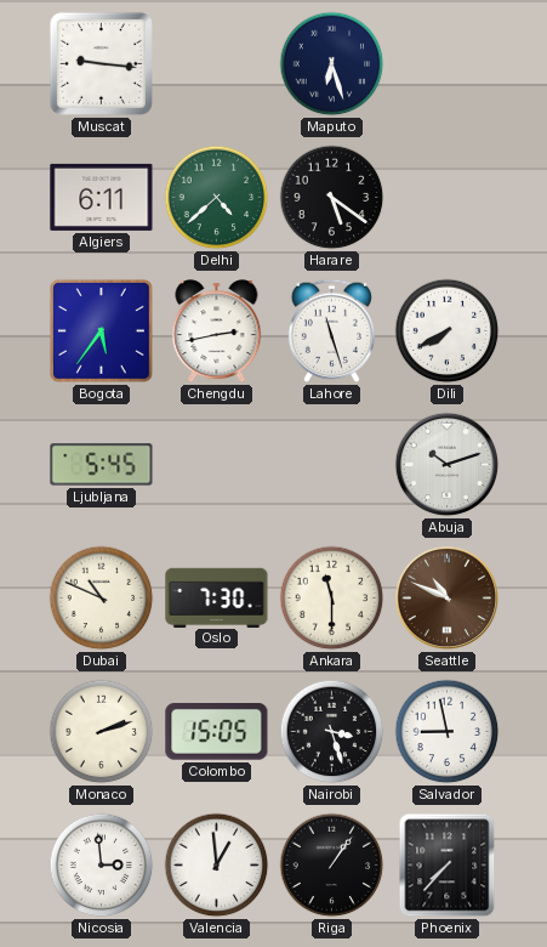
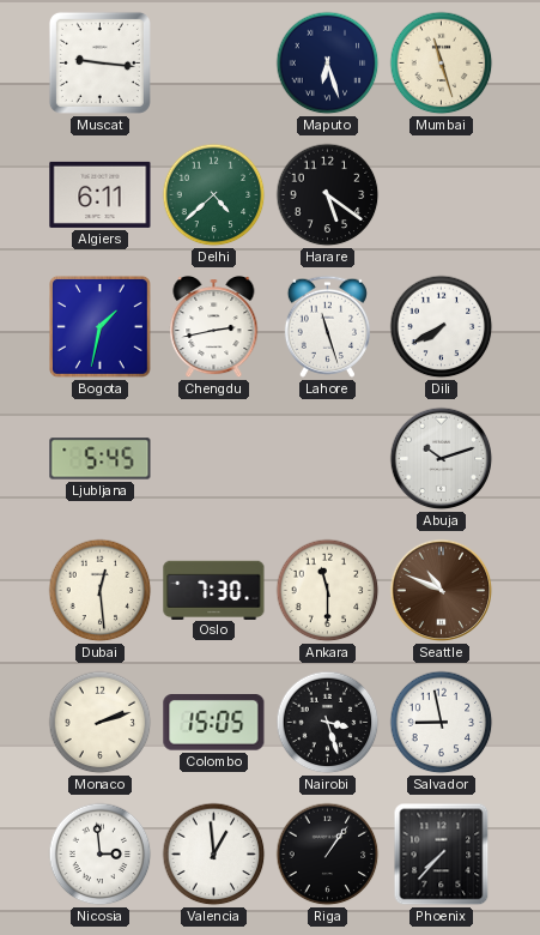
Mumbai: none -> 11:27 (442, 64)
Bogota: 5:36 -> 1:32 (99, 326)
Dubai: 10:49 -> 12:29 (101, 591)
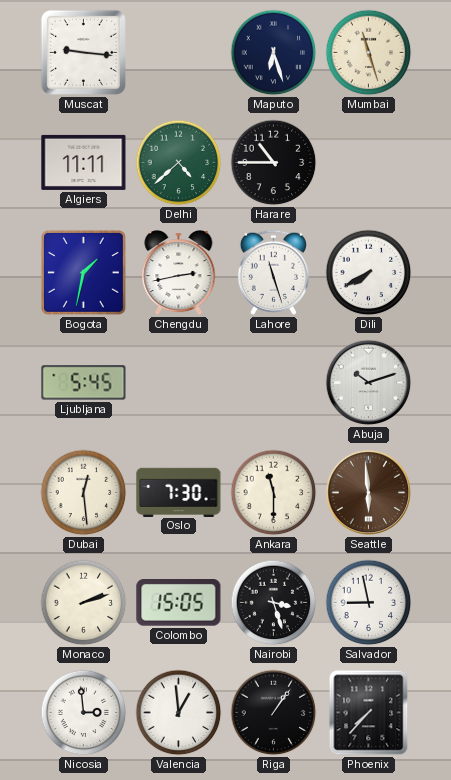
Algiers: 6:11 -> 11:11 (84, 162)
Harare: 5:21 -> 10:45 (274, 163)
Seattle: 10:49 -> 5:59 (369, 493)
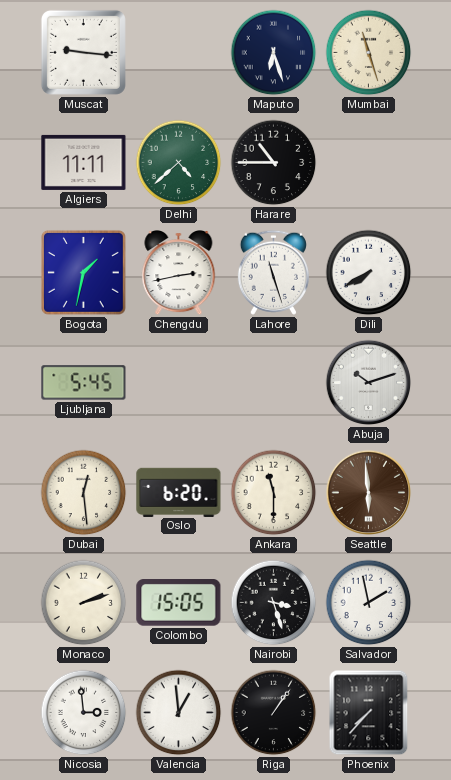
Oslo: 7:30 -> 6:20 (179, 492)
Salvador: 8:58 -> 1:58 (369, 603)
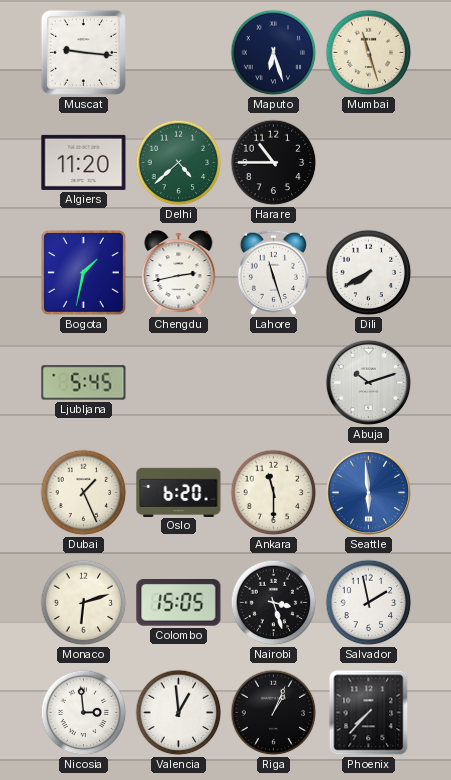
Algiers: 11:11 -> 11:20 (84, 162)
Dubai: 12:29 -> 1:26 (84, 493)
Seattle dial: brown -> blue (369, 493)
Monaco: 2:12 -> 6:12 (84, 603)
Riga: 1:06 -> 1:04 (274, 713)
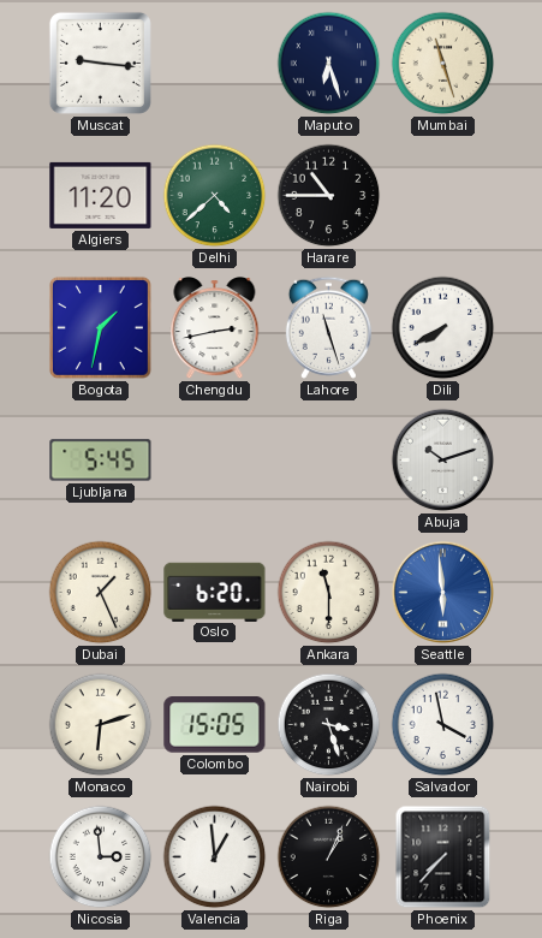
Salvador: 1:58 -> 3:58 (443, 725)
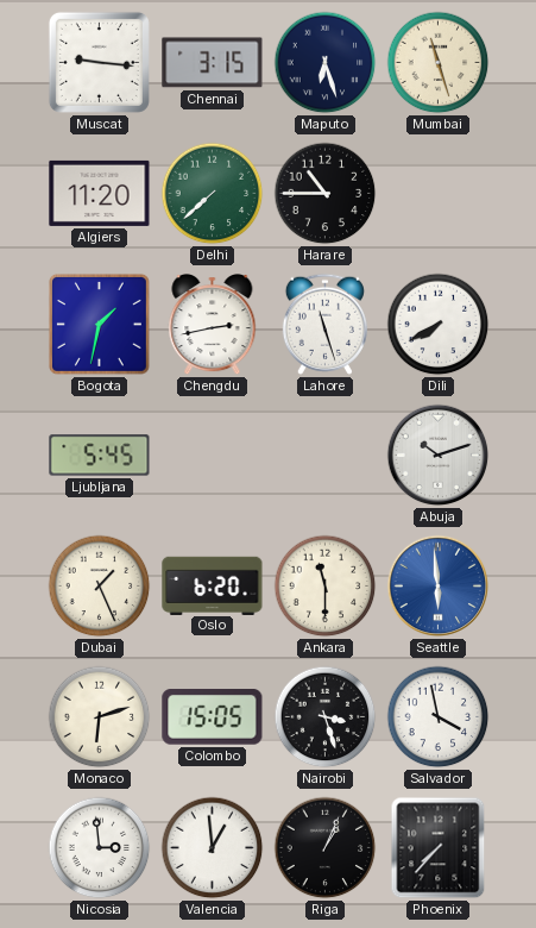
Chennai: none -> 3:15 (213, 63)
Delhi: 4:38 -> 7:38 (213, 194)
